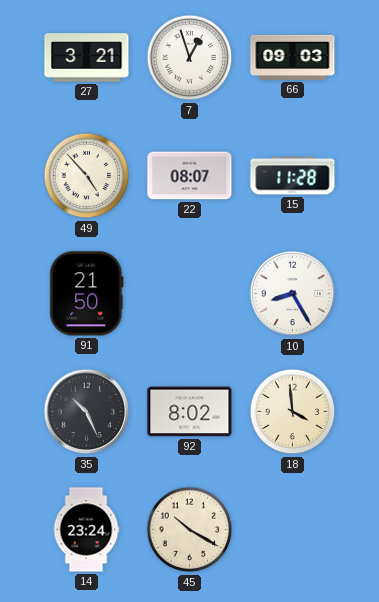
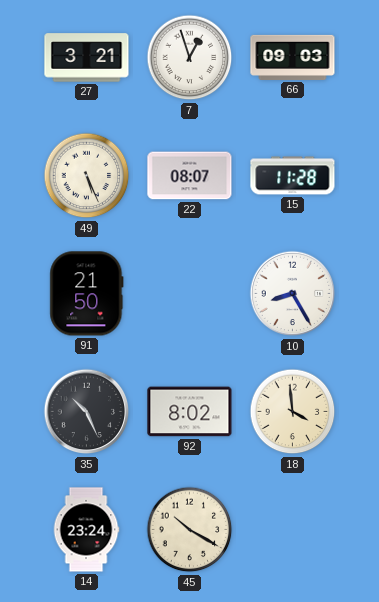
49: 4:53 -> 5:26 (87, 176)
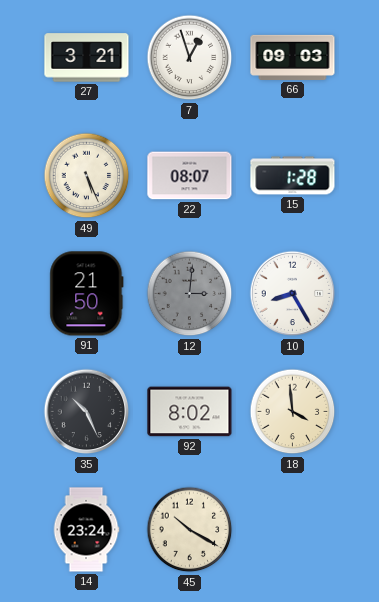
15: 11:28 -> 1:28 (293, 176)
12: none -> 3:01 (190, 294)
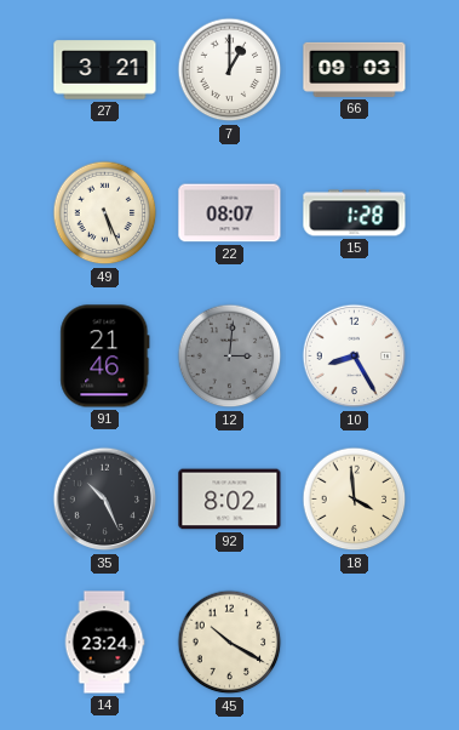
7: 12:57 -> 1:00 (230, 70)
91: 21:50 -> 21:46 (105, 357)
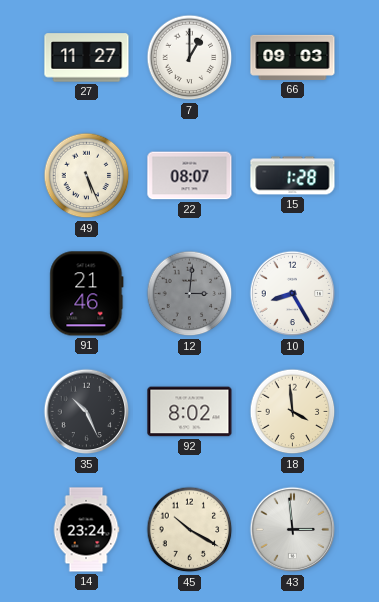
27: 3:21 -> 11:27 (87, 58)
43: none -> 2:59 (293, 530)
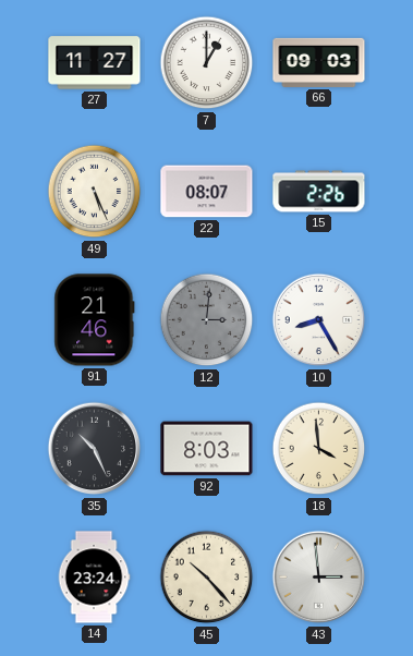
15: 1:28 -> 2:26 (319, 192)
92: 8:02 -> 8:03 (207, 449)
45: 10:20 -> 10:23 (207, 578)
